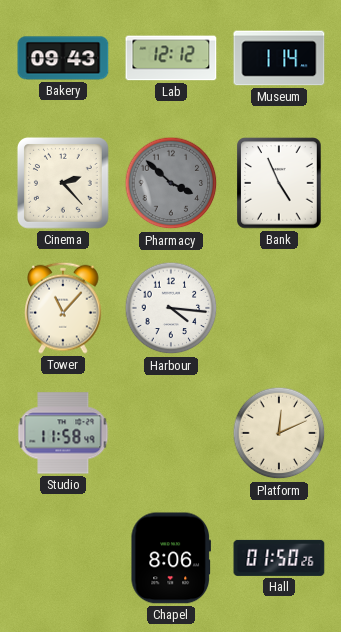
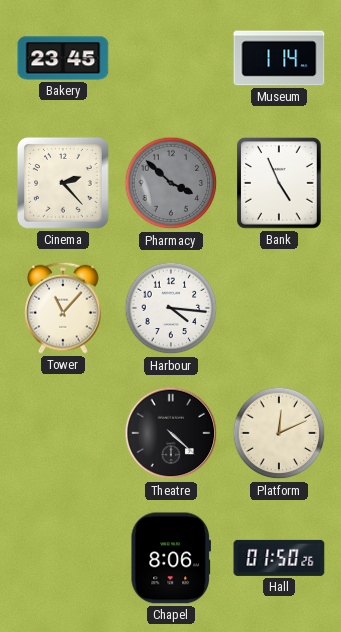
Bakery: 09:43 -> 23:45 (63, 58)
Lab: 12:12 -> none (171, 58)
Studio: 11:58 -> none (63, 433)
Theatre: none -> 4:22 (171, 433)
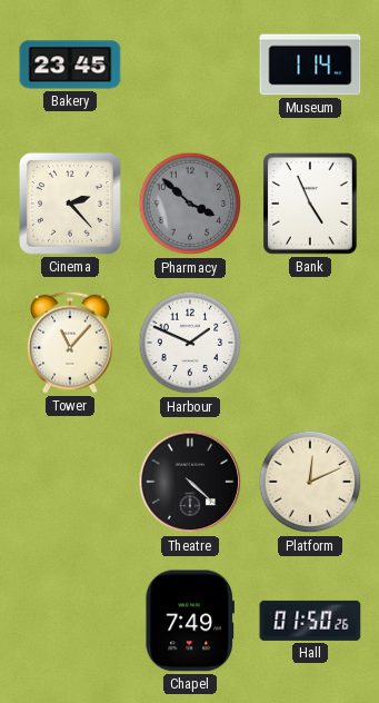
Harbour: 4:16 -> 1:49 (190, 343)
Chapel: 8:06 -> 7:49 (189, 621)
